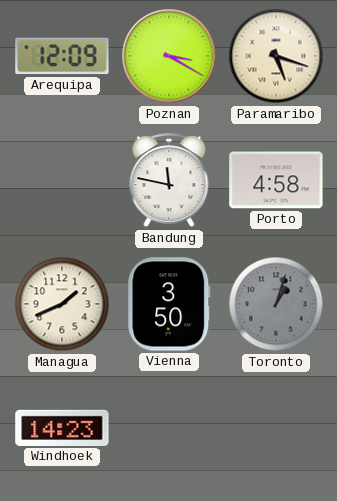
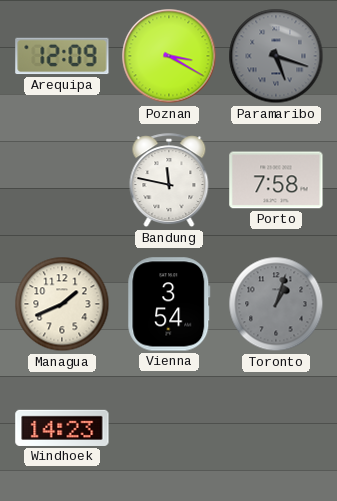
Paramaribo dial: cream -> grey (276, 56)
Porto: 4:58 -> 7:58 (276, 180)
Vienna: 3:50 -> 3:54 (169, 304)
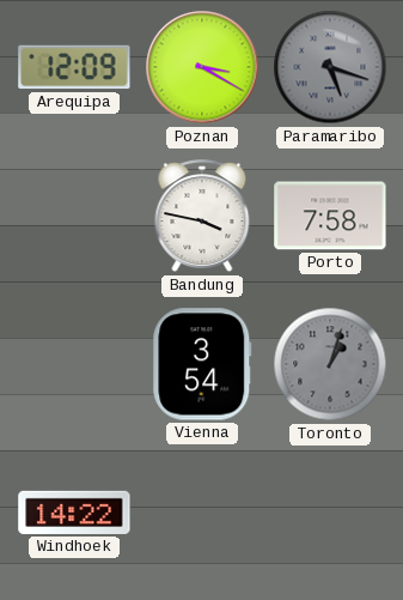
Bandung: 11:47 -> 3:47 (202, 217)
Managua: 1:41 -> none (62, 304)
Windhoek: 14:23 -> 14:22 (74, 513)
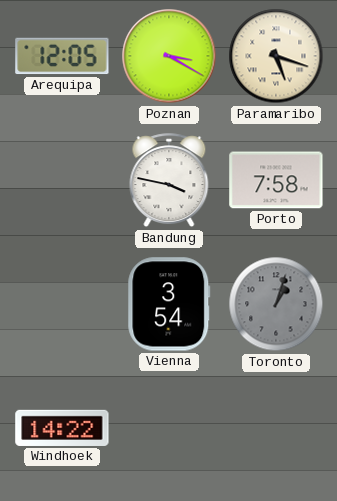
Arequipa: 12:09 -> 12:05 (62, 56)
Paramaribo dial: grey -> cream (276, 56)
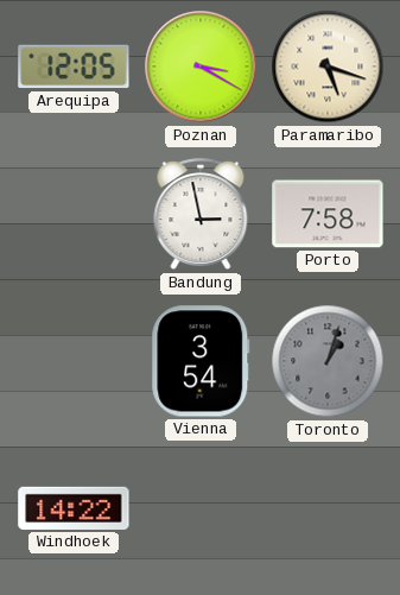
Bandung: 3:47 -> 2:58 (201, 215)
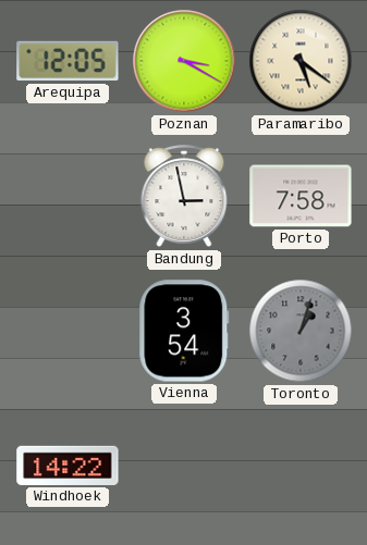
Paramaribo: 5:18 -> 5:21 (301, 61)
